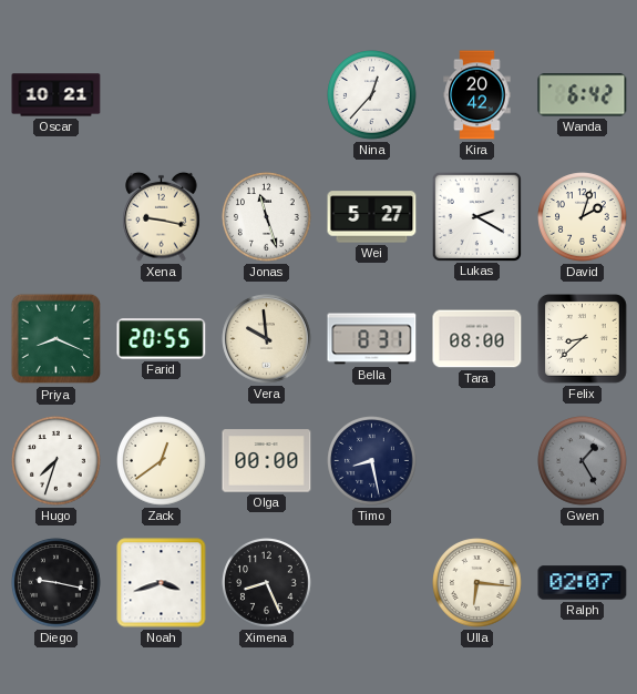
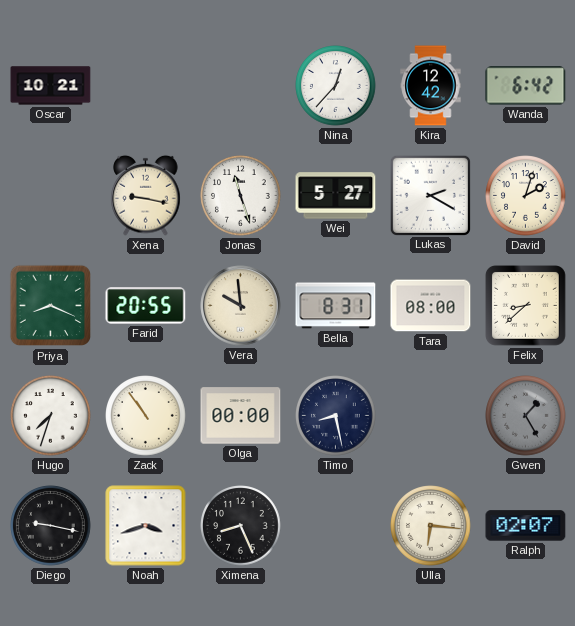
Kira: 20:42 -> 12:42 (431, 86)
Zack: 12:39 -> 10:54 (146, 416)
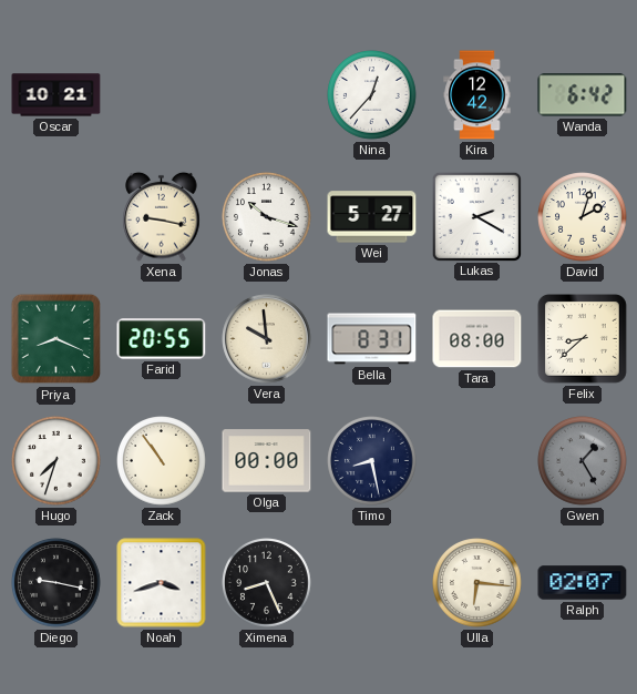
Jonas: 11:27 -> 10:18 (267, 217)
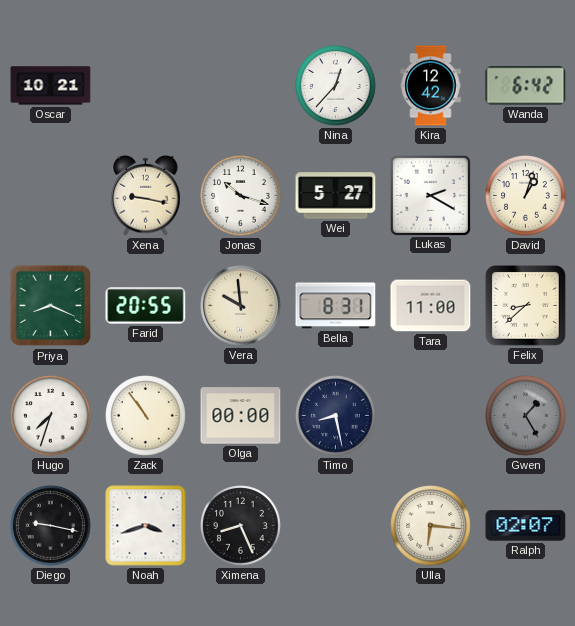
David: 2:03 -> 1:03 (526, 196)
Tara: 08:00 -> 11:00 (431, 306)
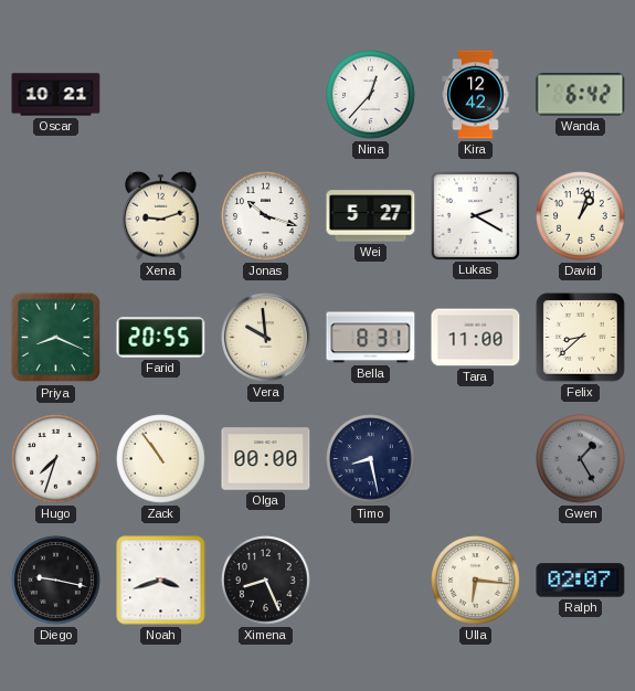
Xena: 9:17 -> 9:12 (161, 215)
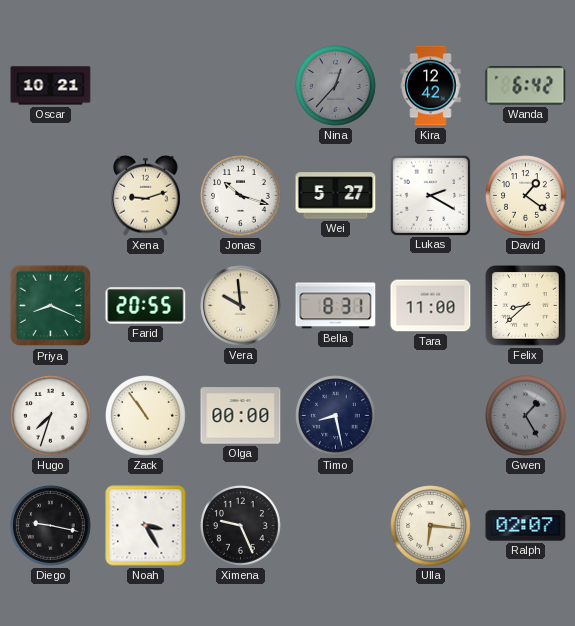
Nina dial: white -> grey (336, 86)
David: 1:03 -> 1:21 (526, 196)
Noah: 3:42 -> 3:25 (146, 526)
Ximena: 8:26 -> 9:26 (241, 526)
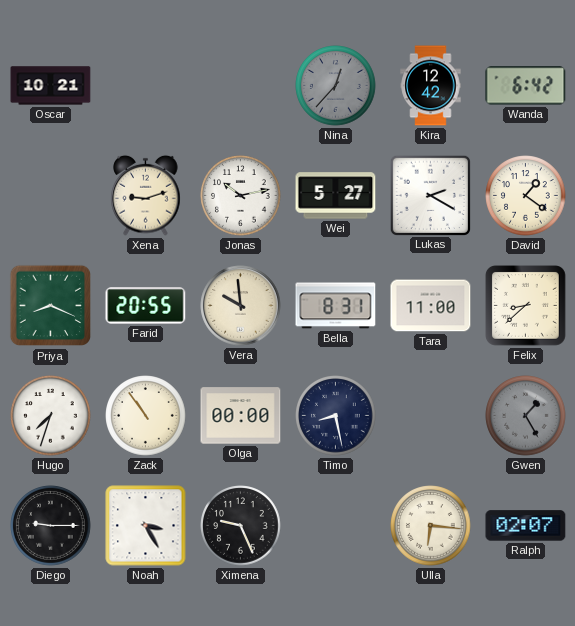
Jonas: 10:18 -> 10:13 (241, 196)
Diego: 9:17 -> 9:15 (51, 526)
